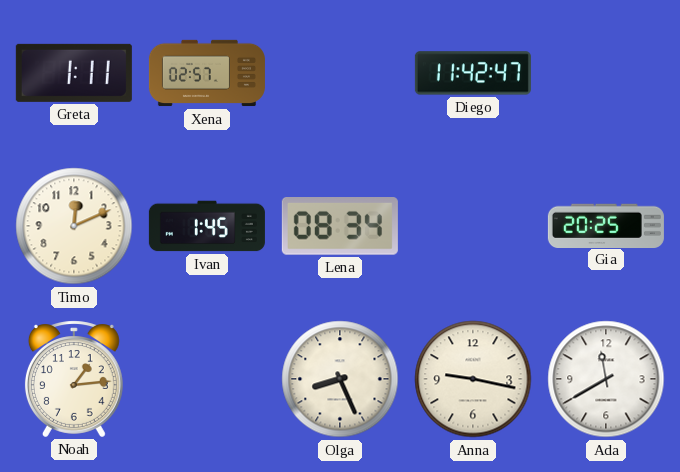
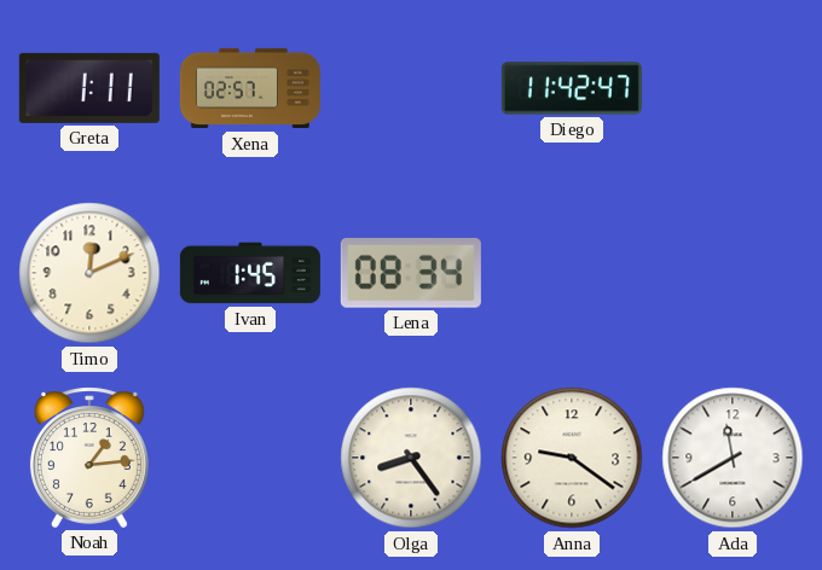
Gia: 20:25 -> none (606, 225)
Olga: 8:26 -> 8:24 (411, 458)
Anna: 9:17 -> 9:21 (572, 458)
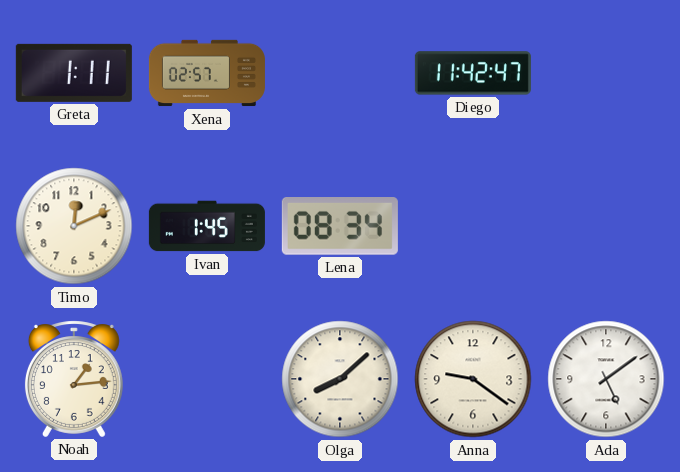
Olga: 8:24 -> 8:08 (340, 379)
Ada: 11:40 -> 5:09 (606, 379)
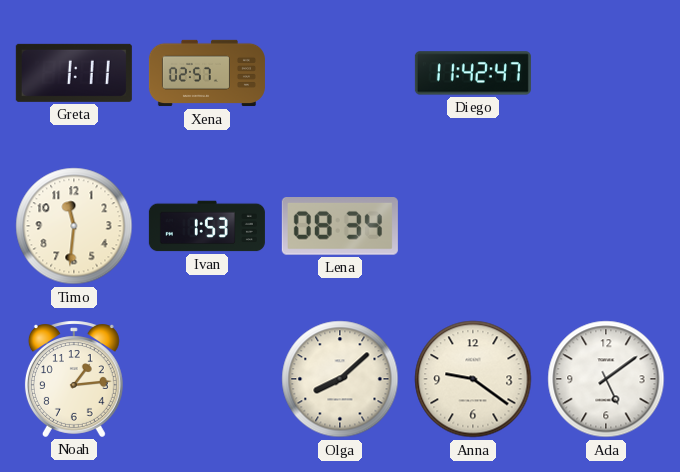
Timo: 12:11 -> 11:31 (74, 226)
Ivan: 1:45 -> 1:53 (207, 226)
